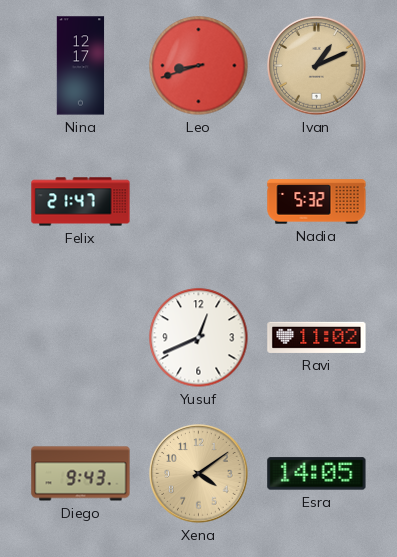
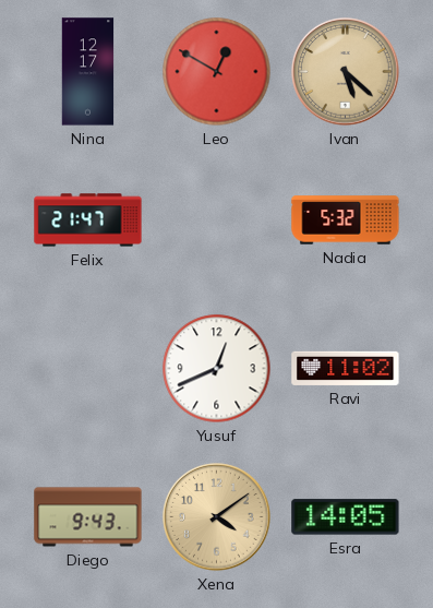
Leo: 8:42 -> 12:50 (217, 72)
Ivan: 1:11 -> 5:22 (346, 72)
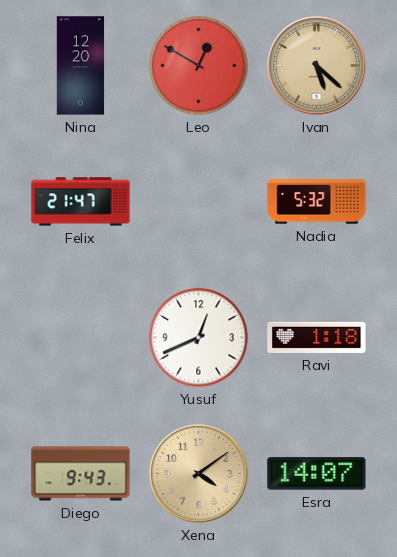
Nina: 12:17 -> 12:20 (81, 66)
Ravi: 11:02 -> 1:18 (317, 337)
Esra: 14:05 -> 14:07 (317, 474)
